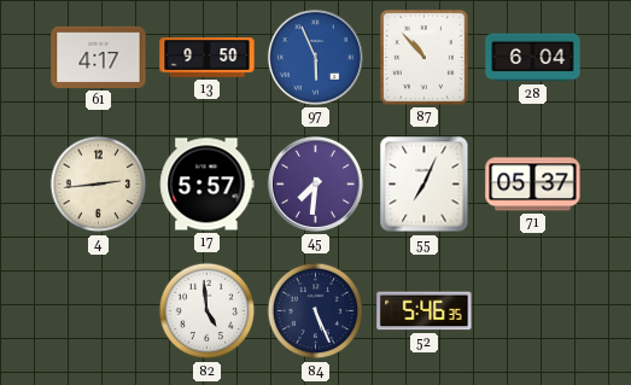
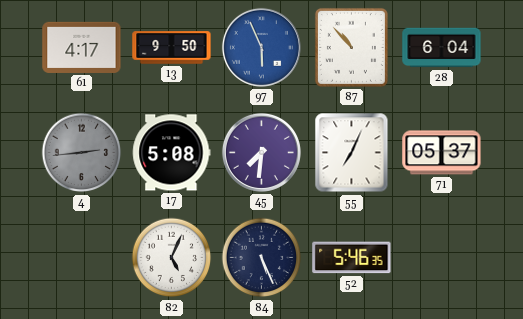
4 dial: cream -> grey (82, 153)
17: 5:57 -> 5:08 (172, 153)
82: 4:59 -> 5:04 (172, 258)
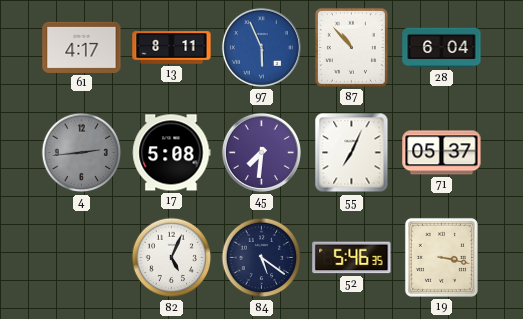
13: 9:50 -> 8:11 (172, 48)
84: 5:26 -> 5:21 (262, 258)
19: none -> 3:17 (441, 257)
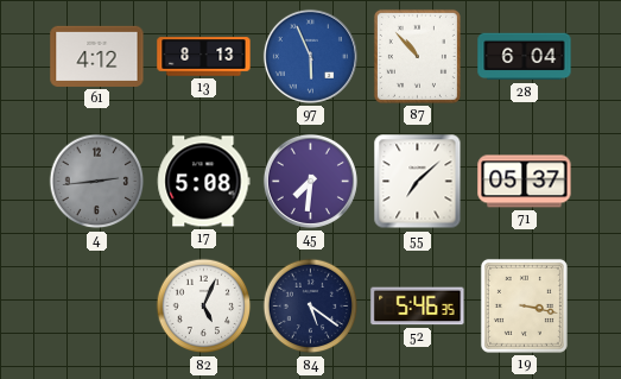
61: 4:17 -> 4:12 (97, 56)
13: 8:11 -> 8:13 (204, 57)
55: 7:04 -> 7:08 (418, 182)
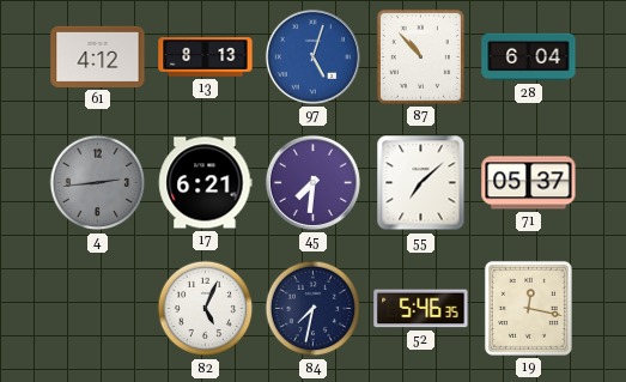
97: 5:56 -> 5:03 (312, 56)
17: 5:08 -> 6:21 (206, 183)
84: 5:21 -> 7:32 (314, 309)
19: 3:17 -> 12:17 (528, 308)
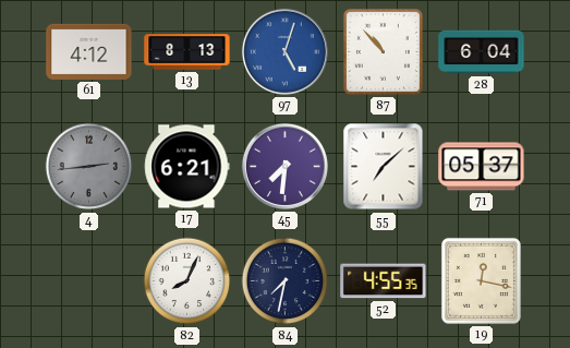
82: 5:04 -> 8:04 (187, 281)
52: 5:46 -> 4:55 (384, 281)
